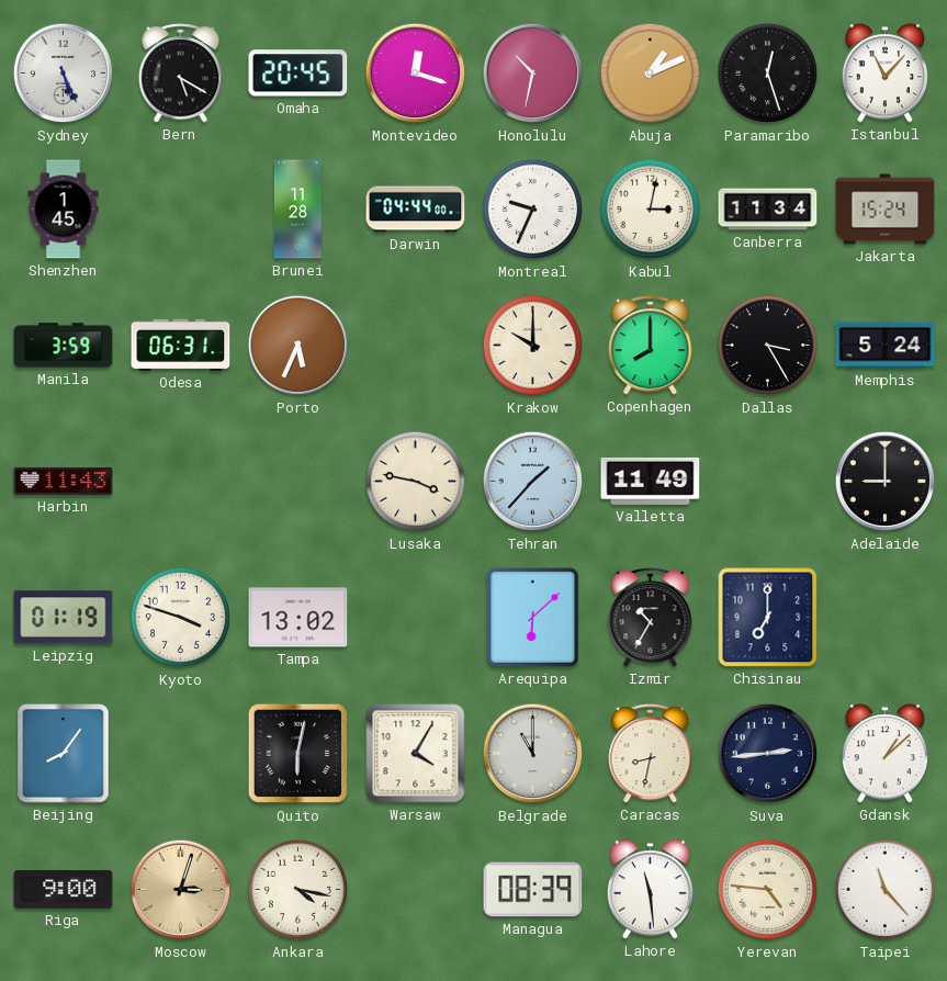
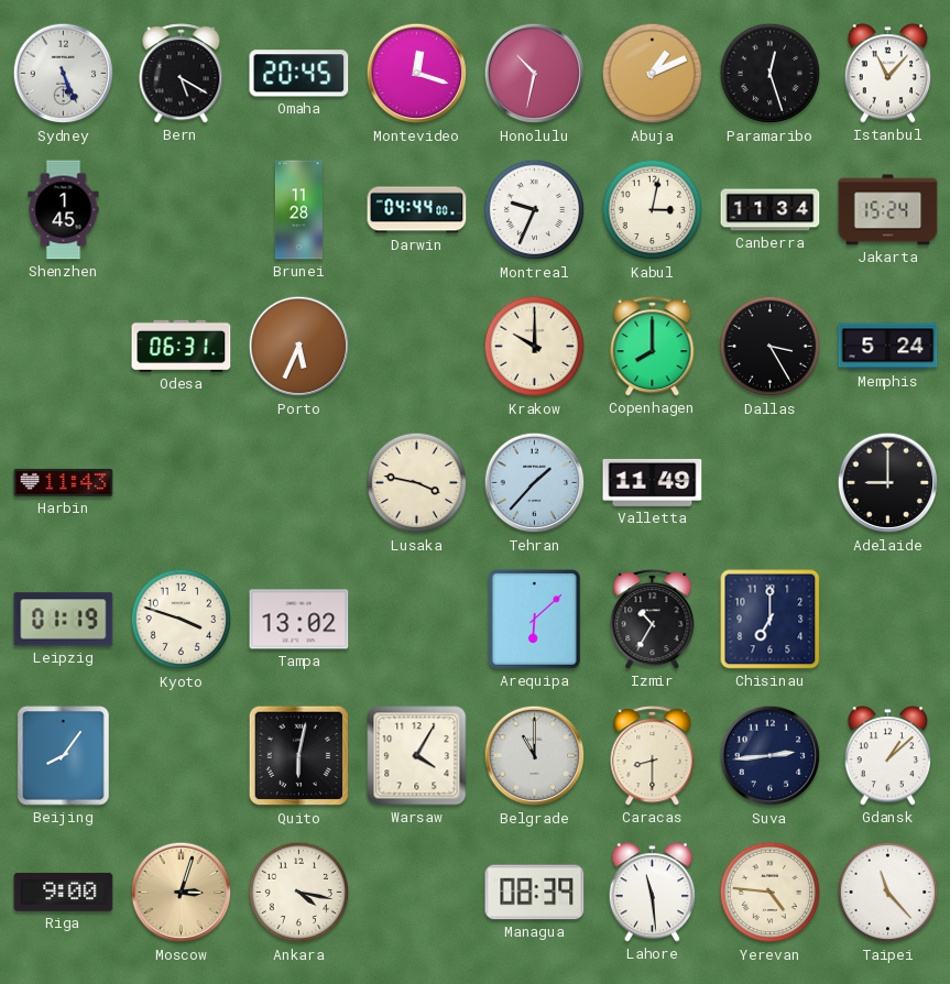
Manila: 3:59 -> none (64, 346)
Caracas: 8:32 -> 8:30 (653, 756)
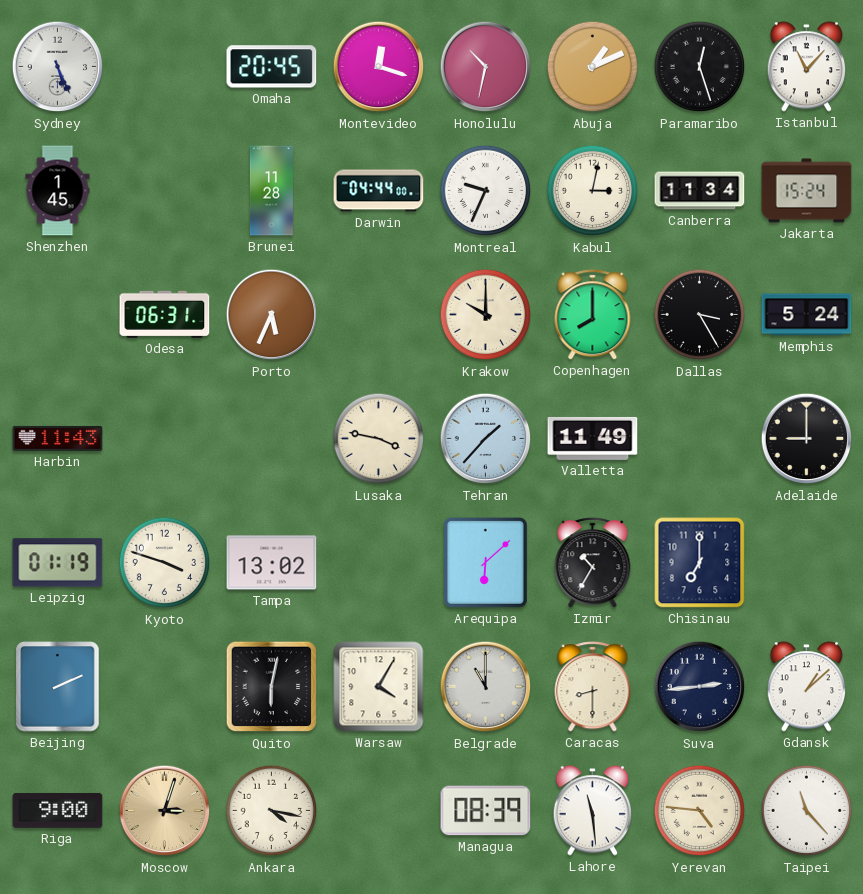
Bern: 5:20 -> none (182, 74)
Beijing: 8:06 -> 2:11 (58, 687)
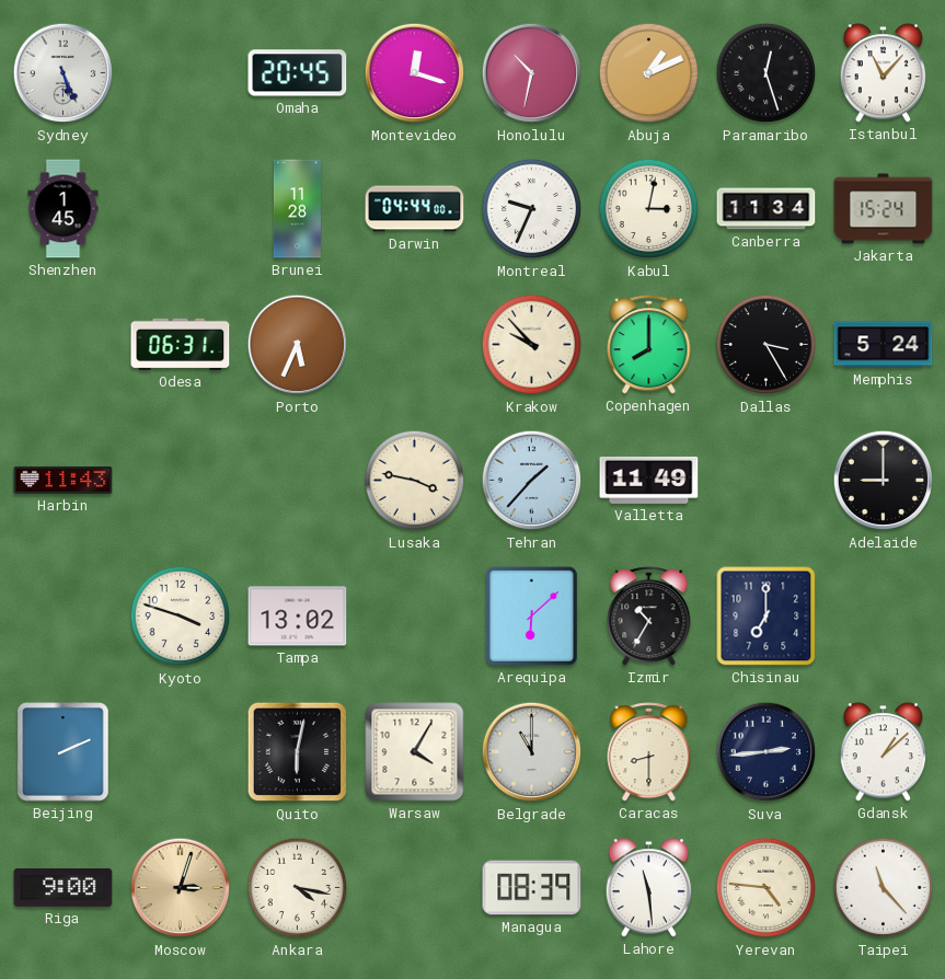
Krakow: 10:00 -> 9:53 (532, 345)
Leipzig: 01:19 -> none (58, 563)
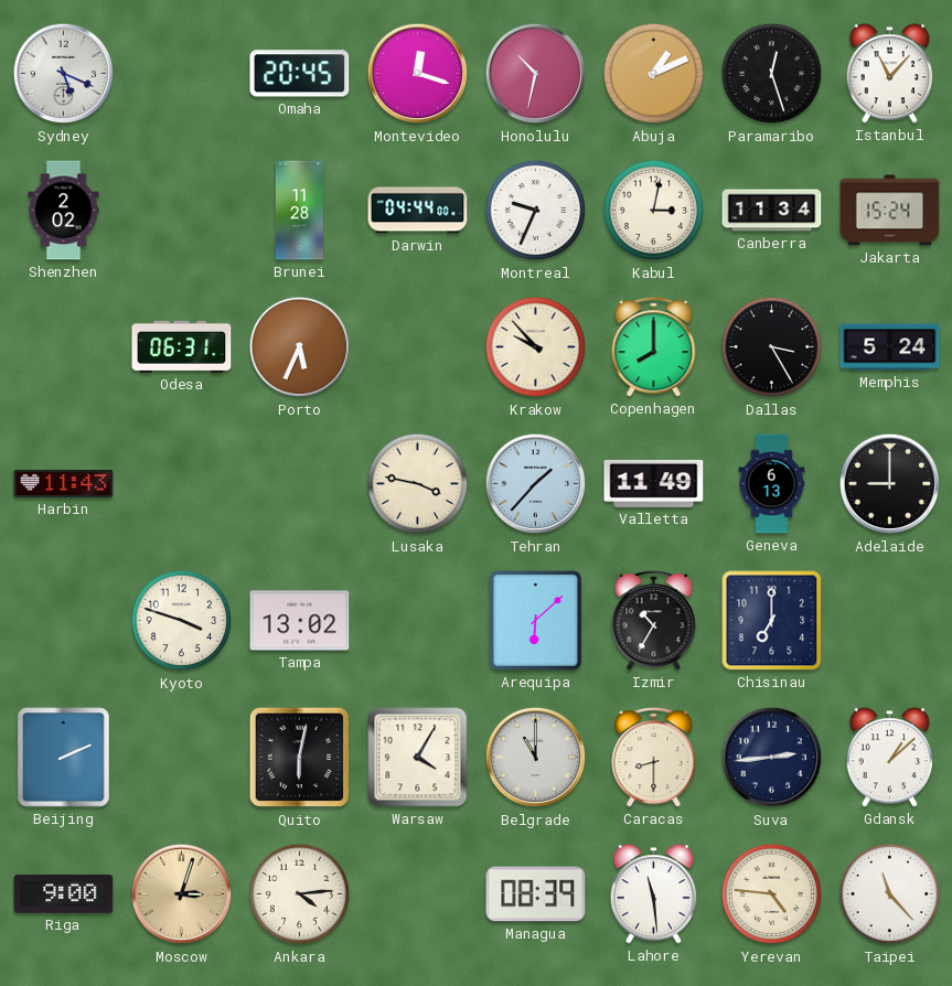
Sydney: 5:26 -> 5:19 (64, 74)
Shenzhen: 1:45 -> 2:02 (64, 211)
Geneva: none -> 6:13 (772, 484)
Ankara: 4:17 -> 4:14 (300, 894)
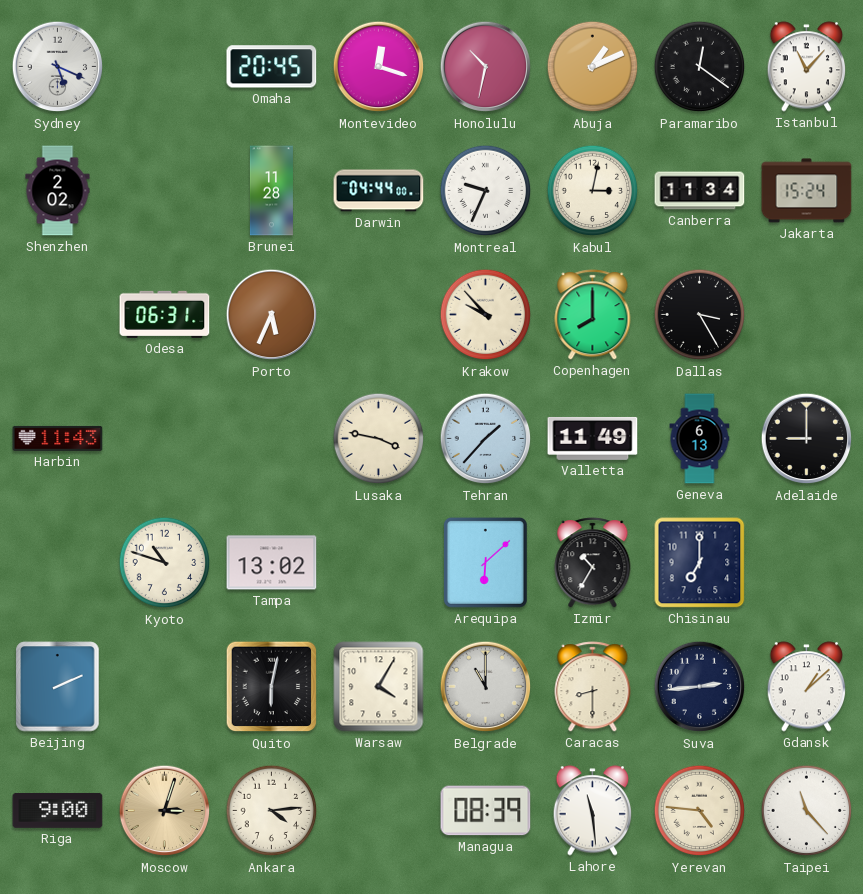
Paramaribo: 12:27 -> 12:21 (700, 67)
Memphis: 5:24 -> none (890, 347)
Kyoto: 3:48 -> 10:48 (165, 563)
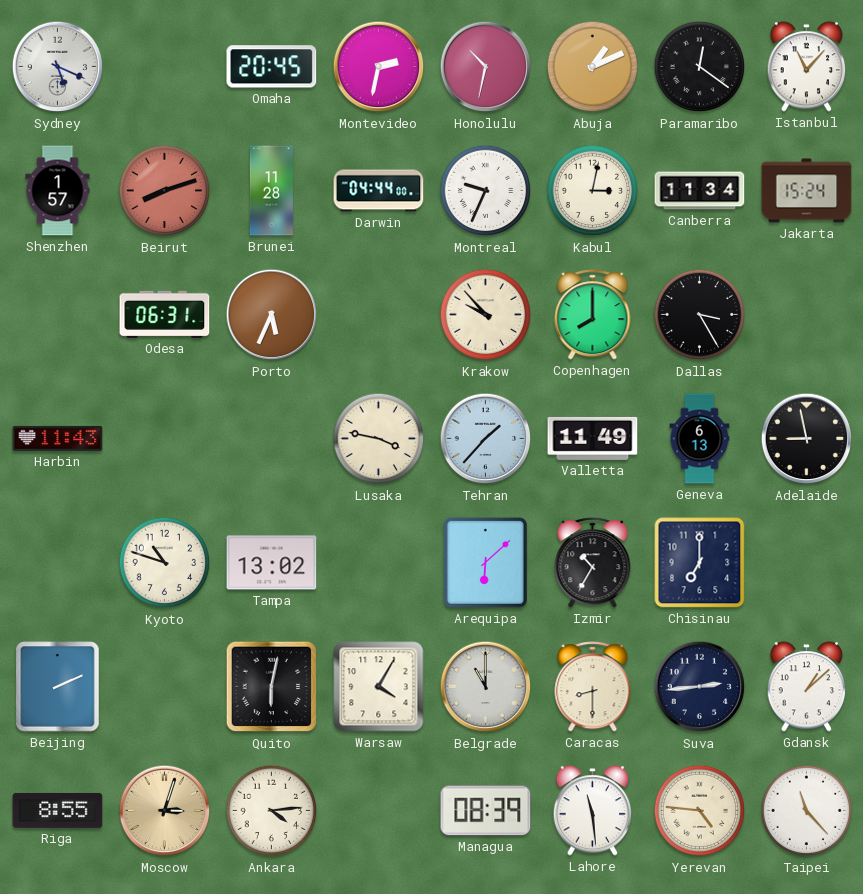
Montevideo: 12:18 -> 2:32 (379, 67)
Shenzhen: 2:02 -> 1:57 (58, 191)
Beirut: none -> 8:12 (165, 191)
Adelaide: 9:00 -> 8:58 (807, 439)
Riga: 9:00 -> 8:55 (58, 811)
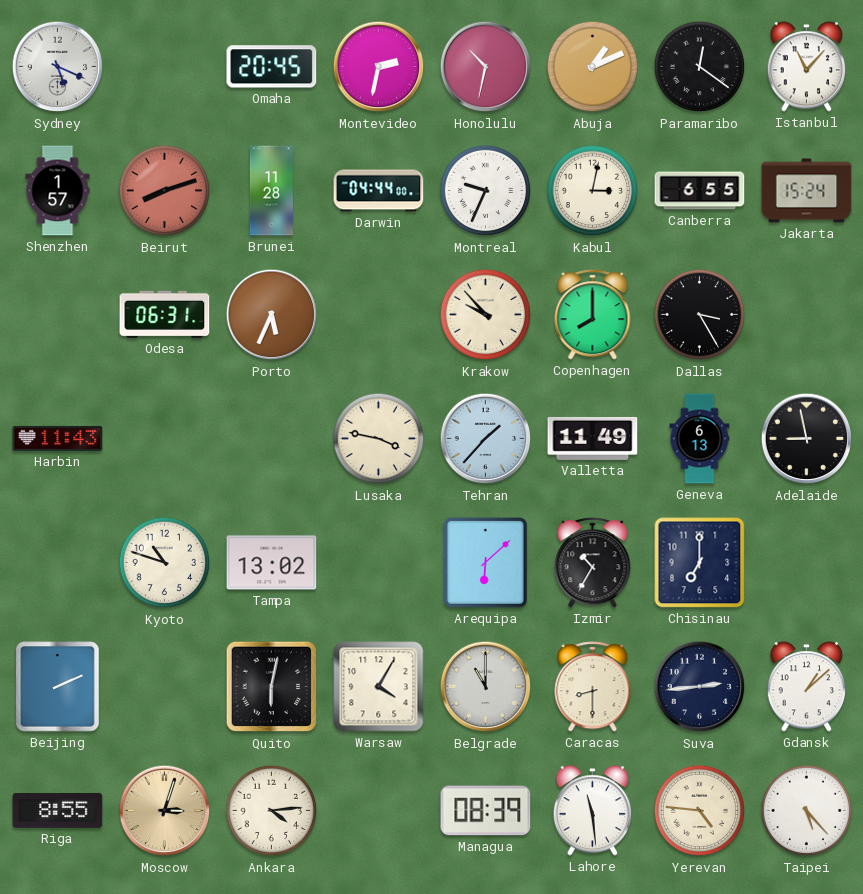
Canberra: 11:34 -> 6:55 (700, 191)
Taipei: 11:23 -> 5:23 (807, 811)
